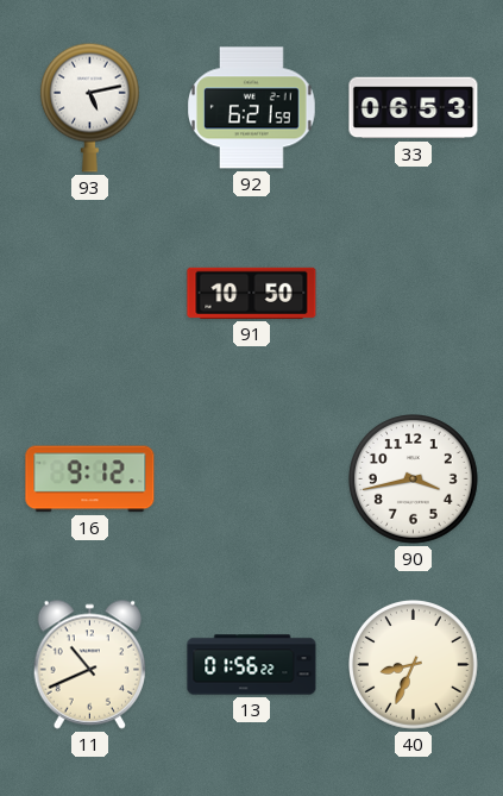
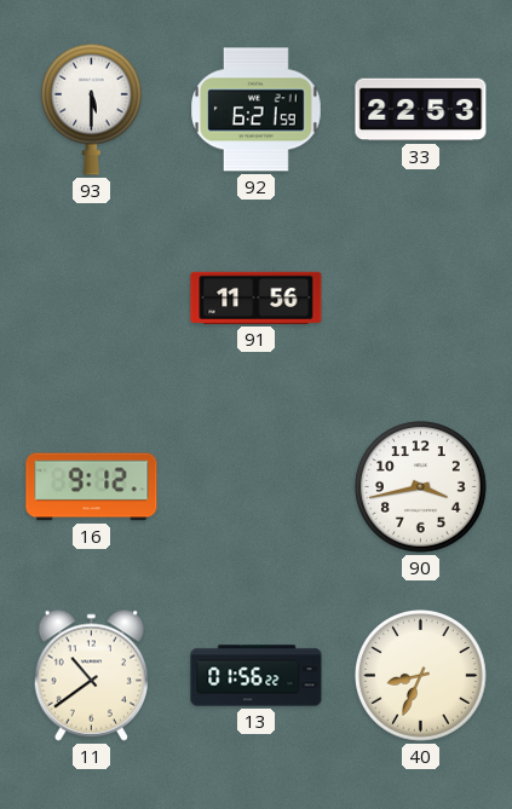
93: 5:13 -> 5:30 (91, 109)
33: 06:53 -> 22:53 (421, 110)
91: 10:50 -> 11:56 (257, 297)
11: 10:41 -> 10:39 (92, 675)
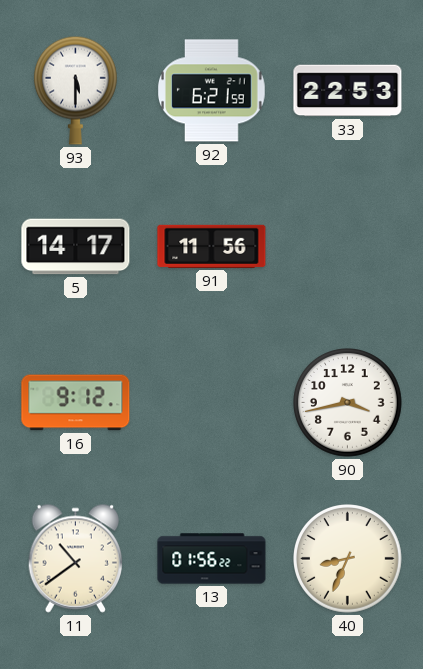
5: none -> 14:17 (76, 247)
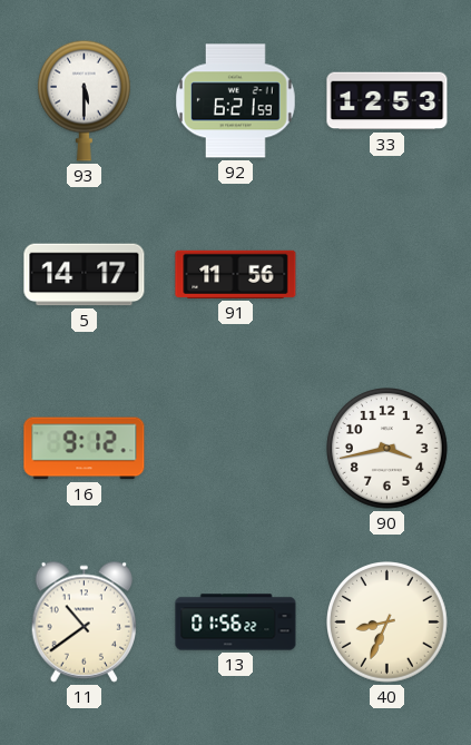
33: 22:53 -> 12:53 (387, 101)
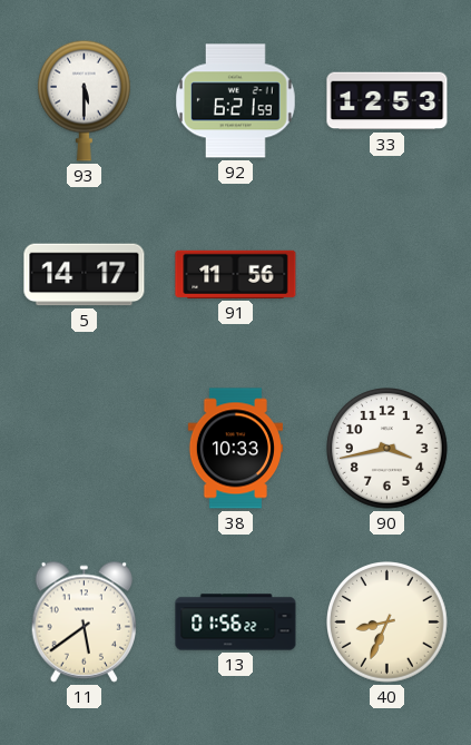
16: 9:12 -> none (85, 449)
38: none -> 10:33 (235, 449)
11: 10:39 -> 5:39 (85, 621)
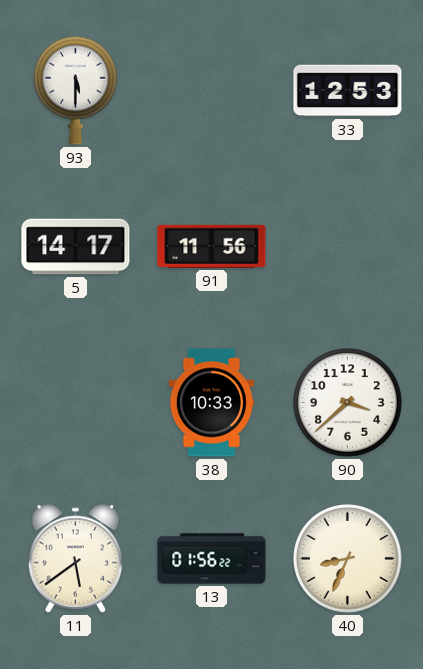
92: 6:21 -> none (236, 101)
90: 3:43 -> 3:38 (348, 403)
